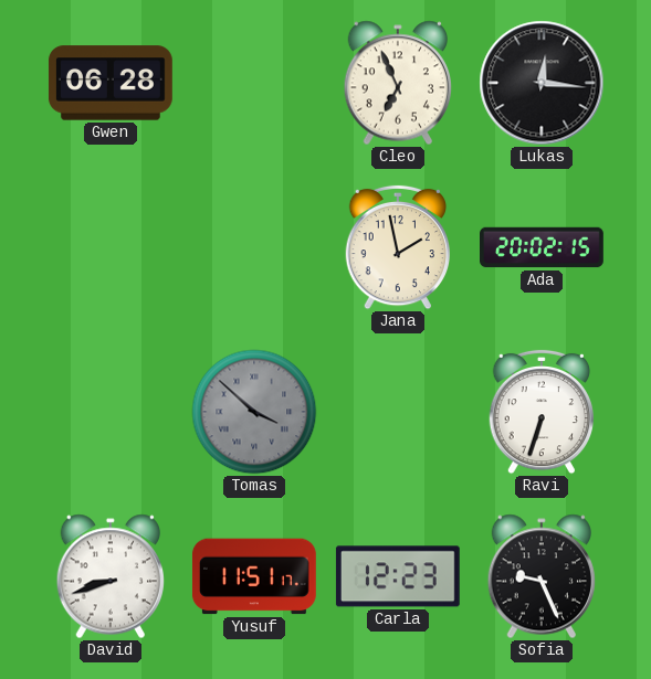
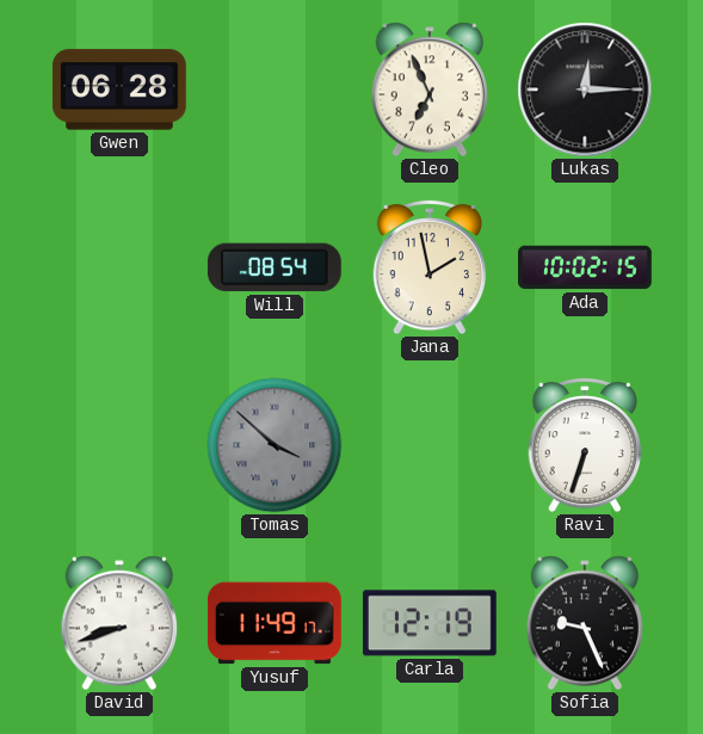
Lukas: 12:16 -> 12:15 (585, 90)
Will: none -> 08:54 (275, 267)
Ada: 20:02 -> 10:02 (586, 267)
Yusuf: 11:51 -> 11:49 (275, 623)
Carla: 12:23 -> 12:19 (430, 623)
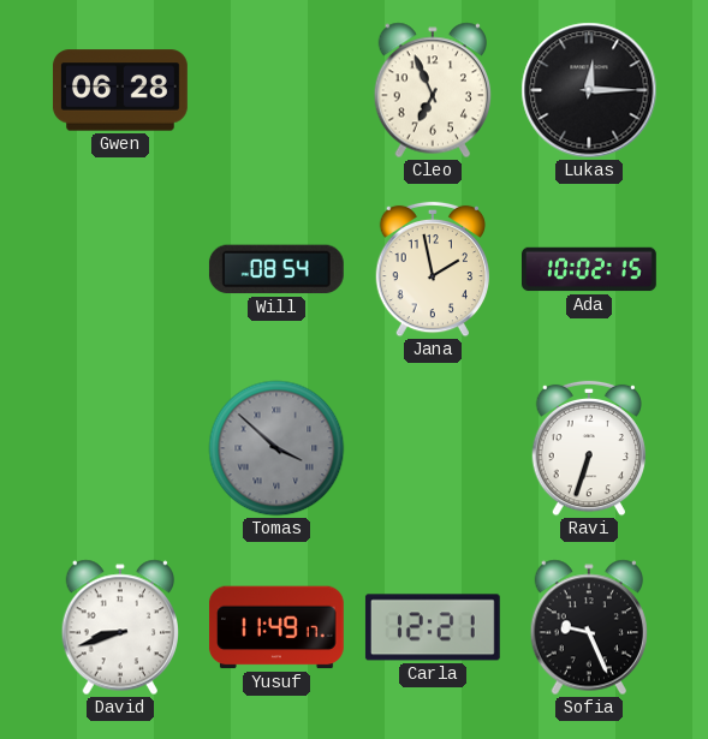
Carla: 12:19 -> 12:21 (433, 627)
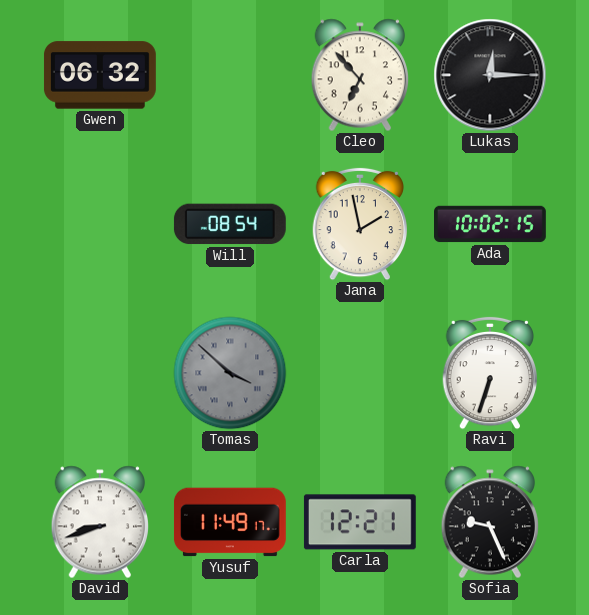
Gwen: 06:28 -> 06:32 (100, 75)
Cleo: 6:56 -> 6:53 (359, 75)
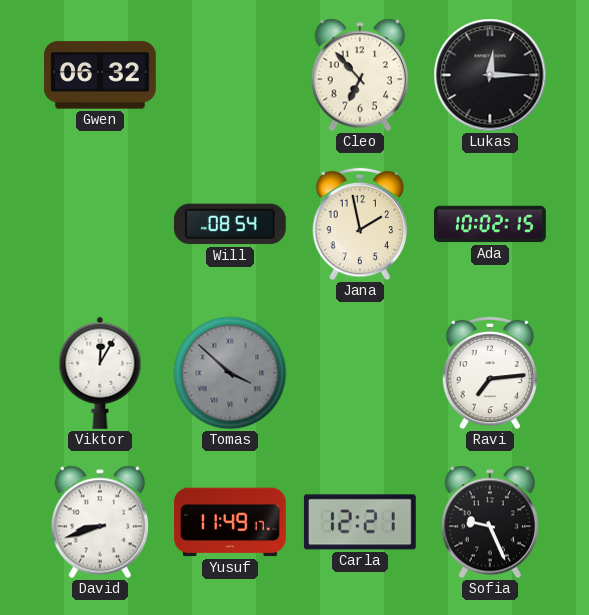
Viktor: none -> 12:05 (100, 373)
Ravi: 6:33 -> 7:14 (489, 373)
